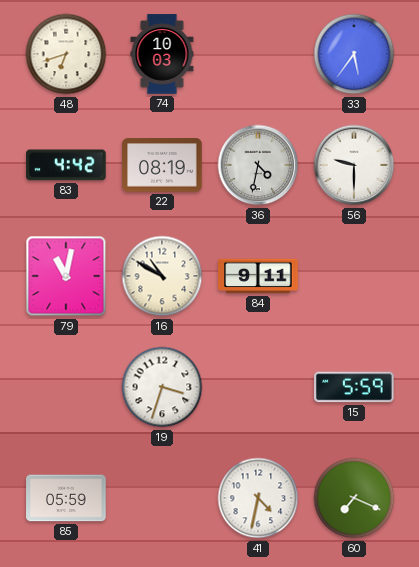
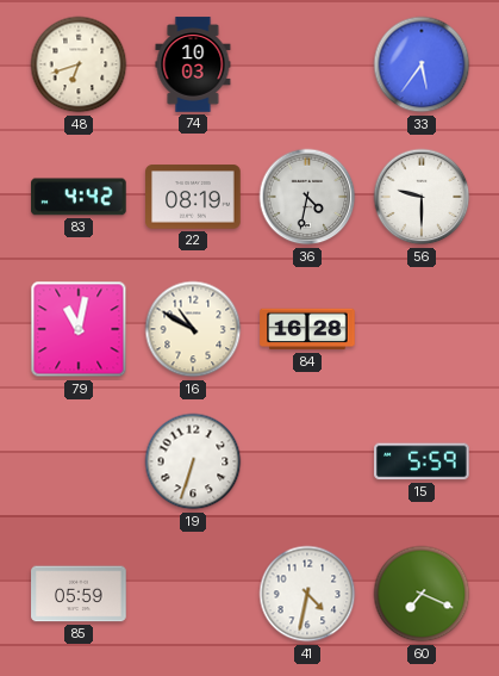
84: 9:11 -> 16:28 (307, 329)
19: 3:33 -> 6:33 (193, 461)
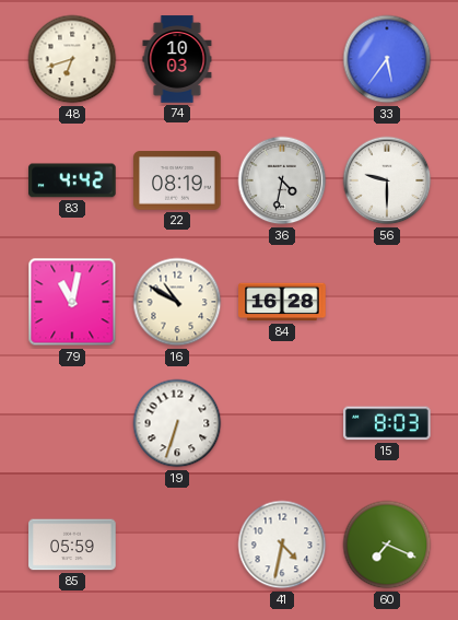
15: 5:59 -> 8:03 (387, 423)
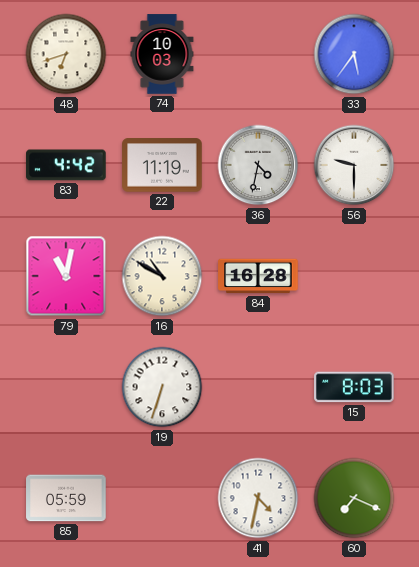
22: 08:19 -> 11:19 (162, 165)
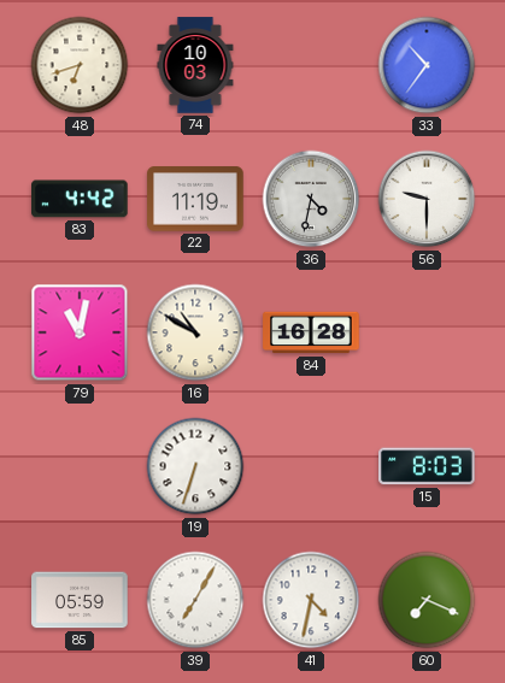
33: 5:36 -> 10:36 (427, 65)
39: none -> 7:05 (195, 600)
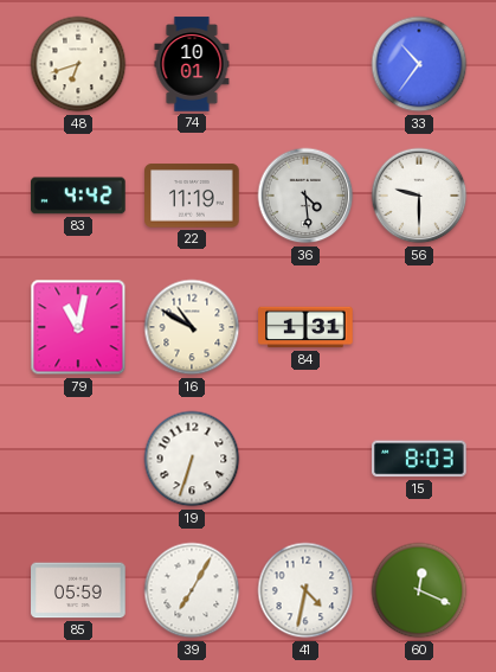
74: 10:03 -> 10:01 (192, 64)
36: 4:32 -> 4:29 (305, 196)
84: 16:28 -> 1:31 (305, 327)
60: 7:19 -> 12:19 (419, 590)
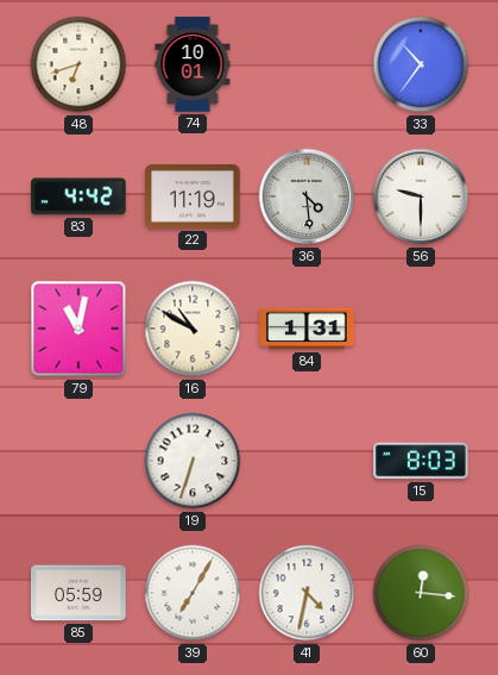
60: 12:19 -> 12:16 (421, 593)
